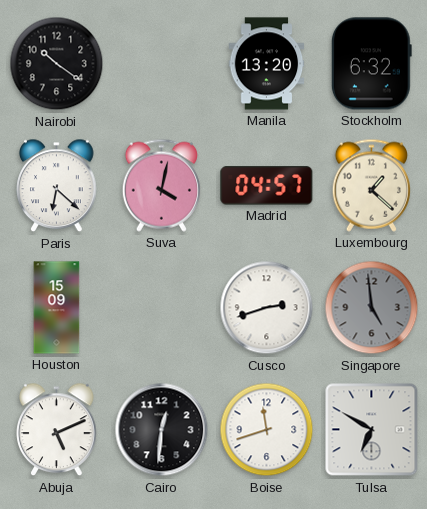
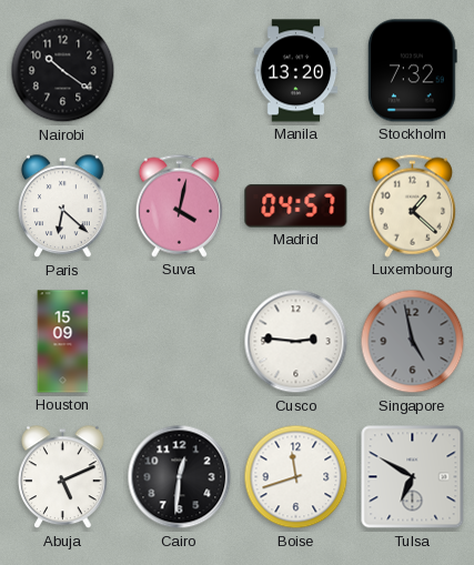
Stockholm: 6:32 -> 7:32 (412, 71)
Cusco: 2:42 -> 2:46 (296, 342)
Singapore: 4:59 -> 4:58 (413, 342)
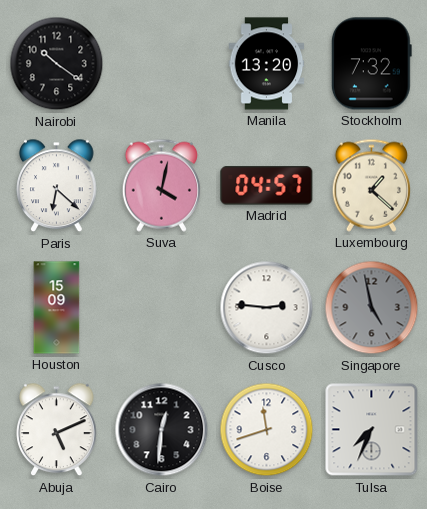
Tulsa: 6:50 -> 7:34 (372, 430)
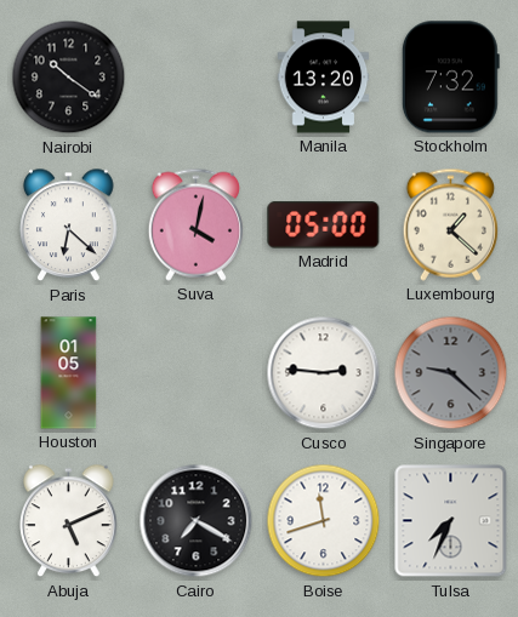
Madrid: 04:57 -> 05:00 (324, 225)
Houston: 15:09 -> 01:05 (69, 373)
Singapore: 4:58 -> 9:22 (451, 373)
Cairo: 12:31 -> 7:20 (197, 521)
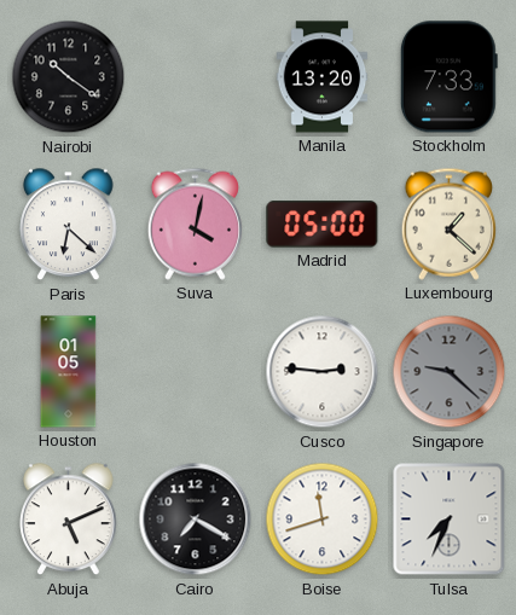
Stockholm: 7:32 -> 7:33 (448, 77)
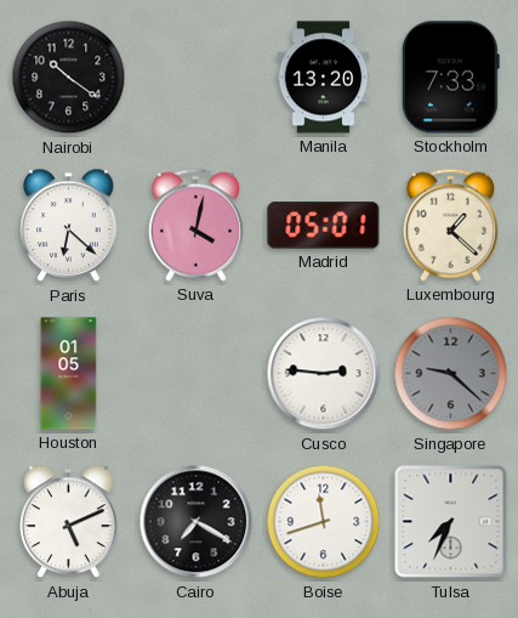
Madrid: 05:00 -> 05:01 (324, 226)
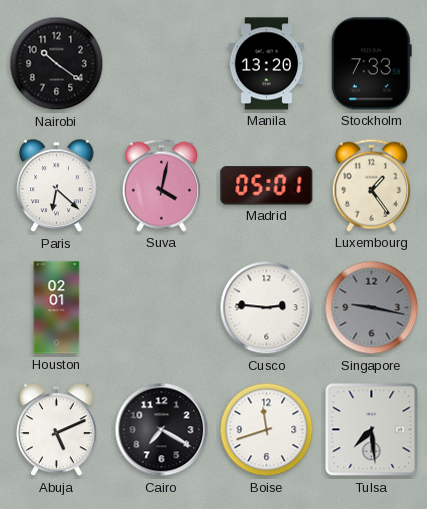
Luxembourg: 1:22 -> 1:24 (371, 185)
Houston: 01:05 -> 02:01 (57, 308)
Singapore: 9:22 -> 9:17 (372, 308)
Tulsa: 7:34 -> 7:29 (372, 430)
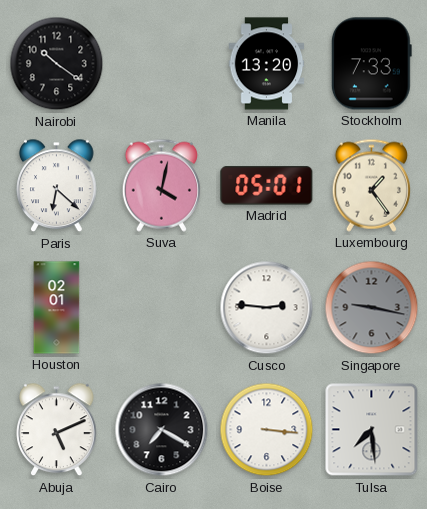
Boise: 11:42 -> 3:16 (267, 430)
